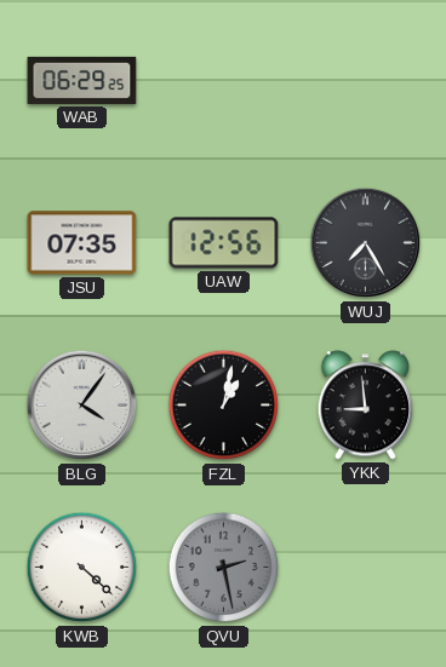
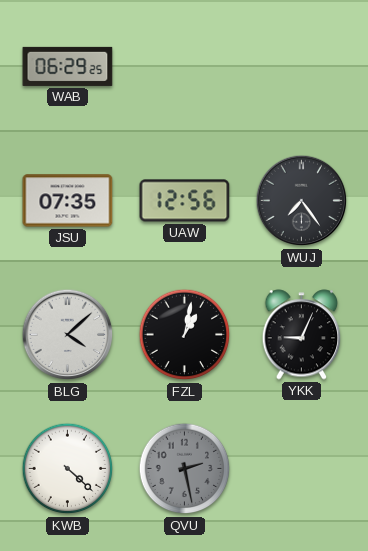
WUJ: 7:25 -> 7:24 (302, 201)
BLG: 4:06 -> 4:08 (68, 335)
YKK: 8:59 -> 9:04 (302, 335)
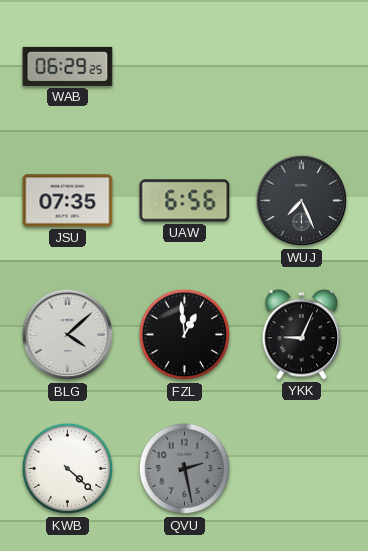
UAW: 12:56 -> 6:56 (185, 201)
WUJ: 7:24 -> 7:26 (302, 201)
FZL: 1:02 -> 12:59 (185, 335)
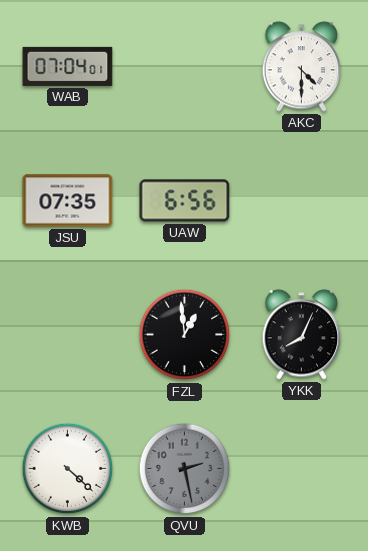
WAB: 06:29 -> 07:04 (68, 66)
AKC: none -> 4:30 (302, 67)
WUJ: 7:26 -> none (302, 201)
BLG: 4:08 -> none (68, 335)
YKK: 9:04 -> 8:04 (302, 335)
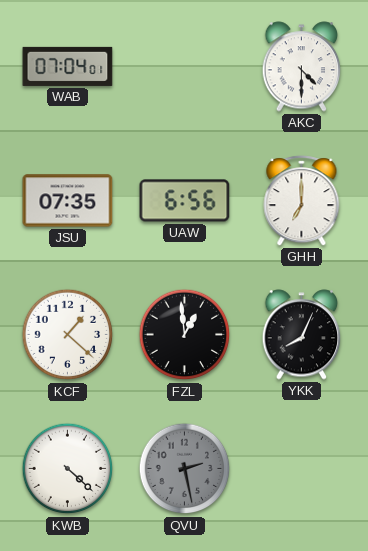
GHH: none -> 7:00 (302, 201)
KCF: none -> 1:22 (68, 335)
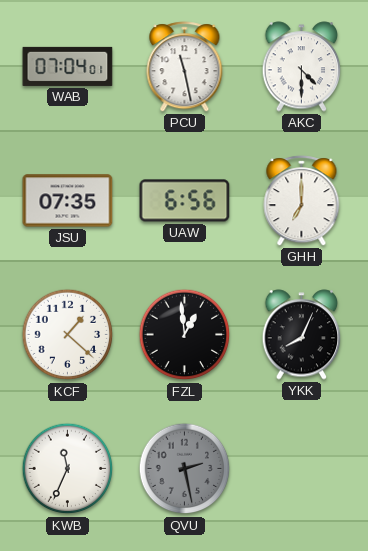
PCU: none -> 11:28 (185, 67)
KWB: 4:22 -> 11:34 (68, 469)
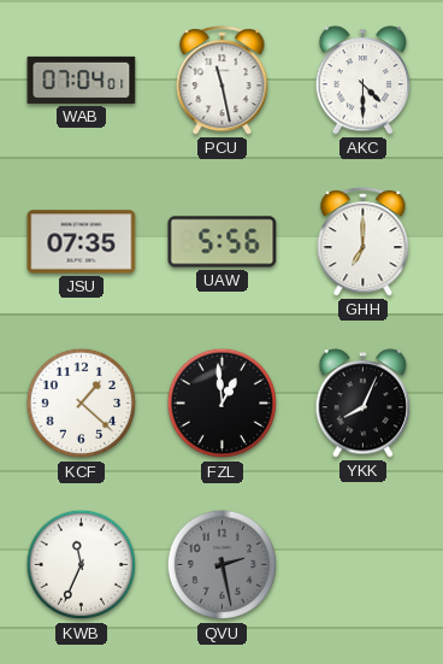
UAW: 6:56 -> 5:56 (223, 242)
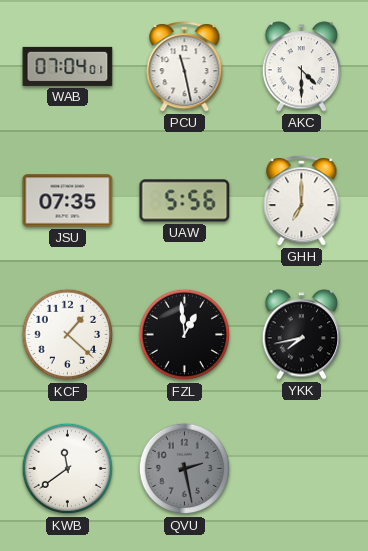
YKK: 8:04 -> 7:43 (302, 335)
KWB: 11:34 -> 11:39 (68, 469)
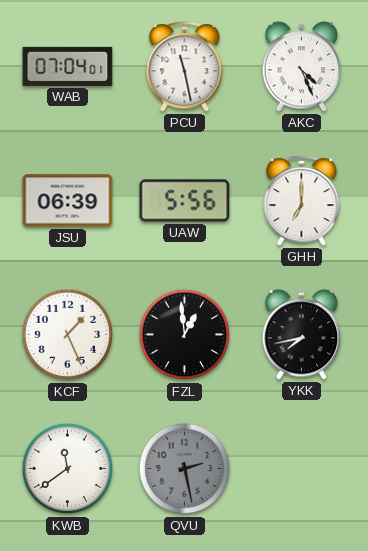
AKC: 4:30 -> 4:26 (302, 67)
JSU: 07:35 -> 06:39 (68, 201)
KCF: 1:22 -> 1:26 (68, 335)
